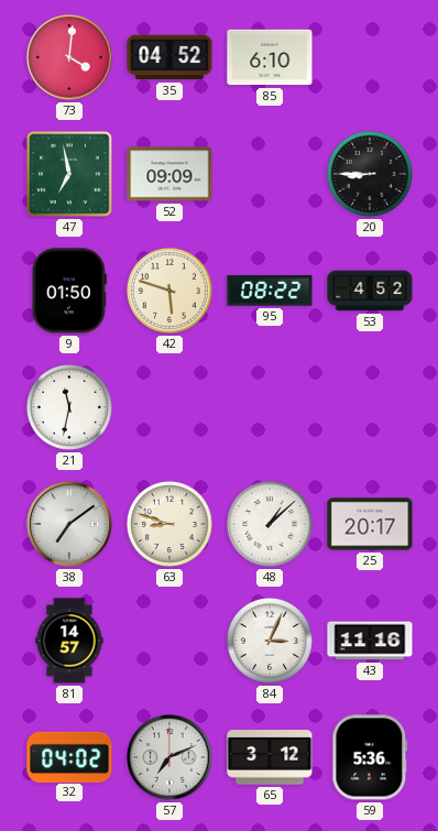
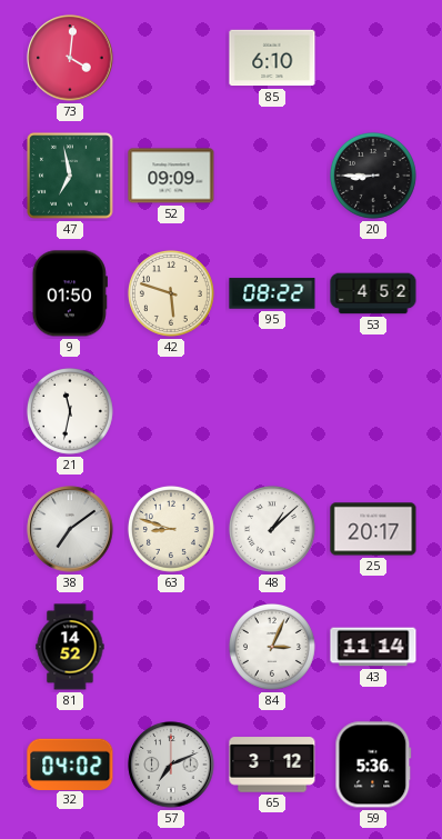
35: 04:52 -> none (169, 57)
81: 14:57 -> 14:52 (70, 647)
43: 11:16 -> 11:14 (373, 647)
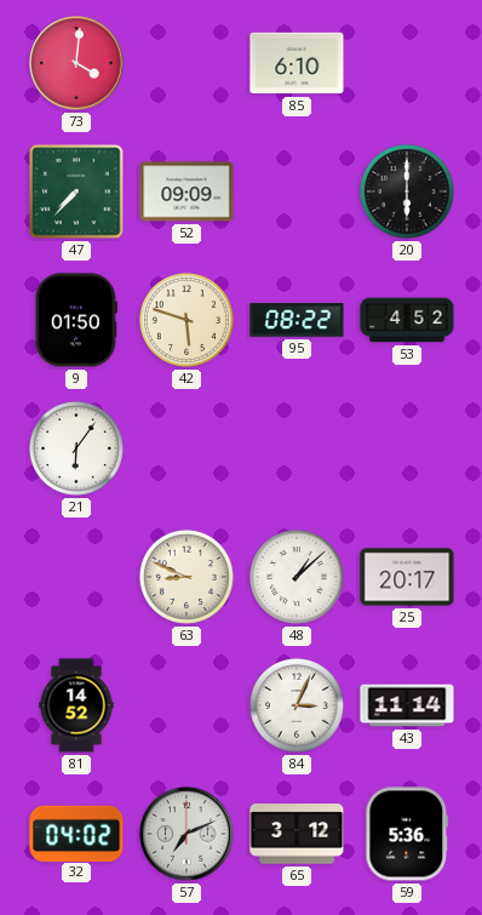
47: 6:58 -> 7:37 (76, 191)
20: 8:45 -> 6:00 (407, 191)
21: 11:32 -> 6:06 (76, 448)
38: 7:09 -> none (70, 529)
63: 8:48 -> 8:49 (187, 577)
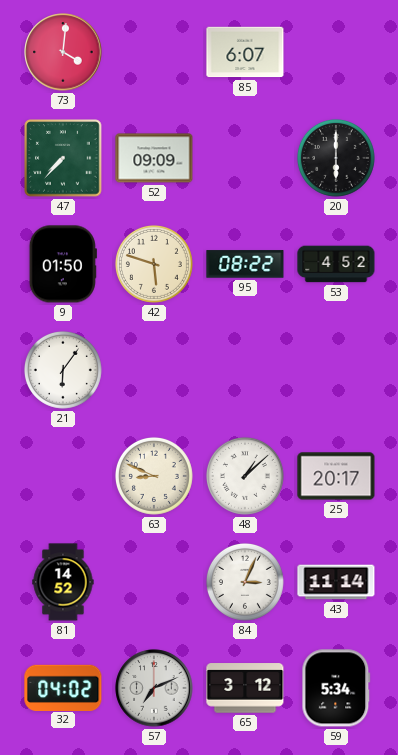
85: 6:10 -> 6:07 (245, 52)
59: 5:36 -> 5:34 (336, 688)
